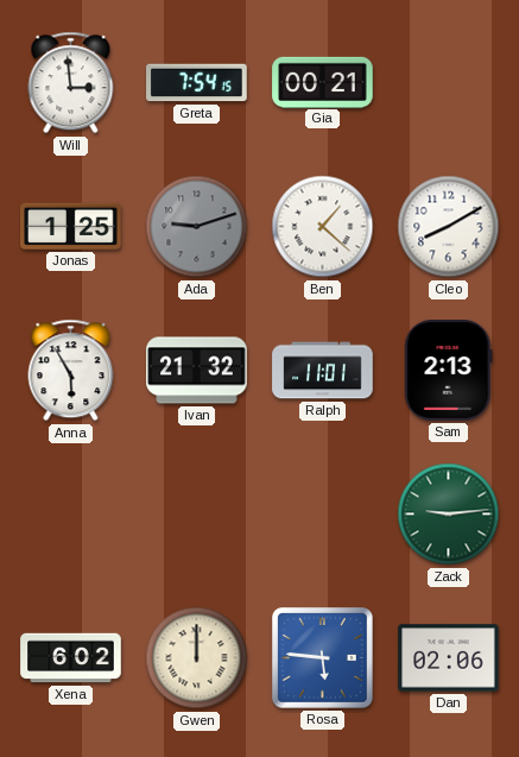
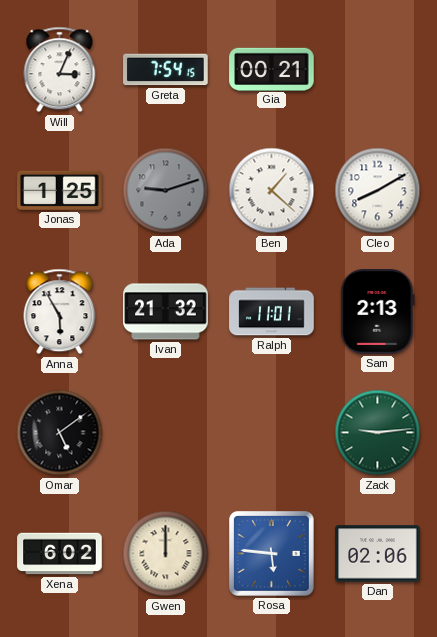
Will: 2:59 -> 3:04 (60, 70)
Omar: none -> 5:09 (60, 433)
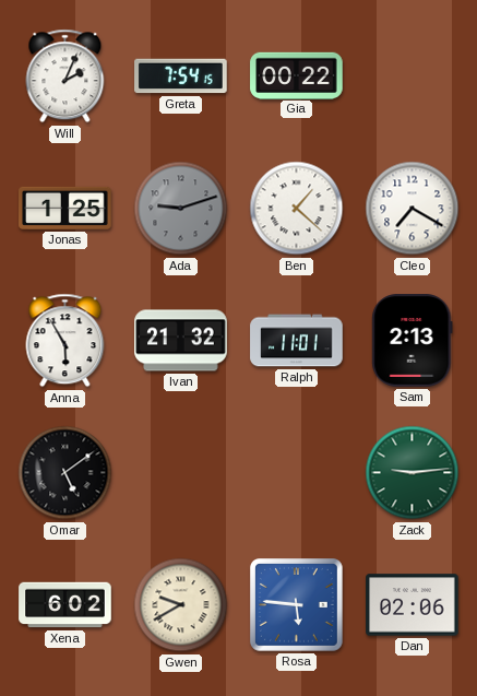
Will: 3:04 -> 2:04 (65, 76)
Gia: 00:21 -> 00:22 (297, 75)
Cleo: 8:10 -> 7:20 (413, 209)
Gwen: 12:00 -> 9:40 (181, 605)
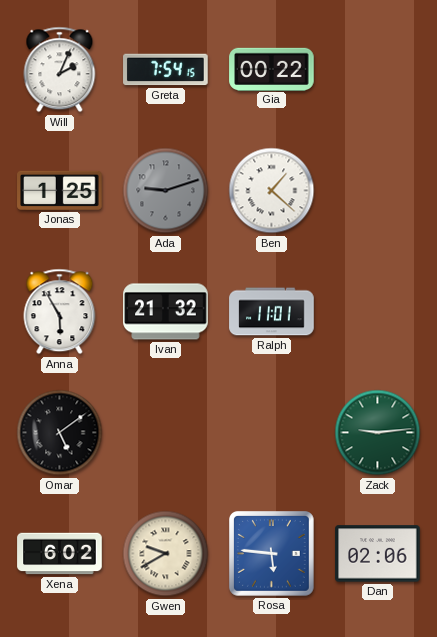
Cleo: 7:20 -> none (413, 209)
Sam: 2:13 -> none (413, 341)
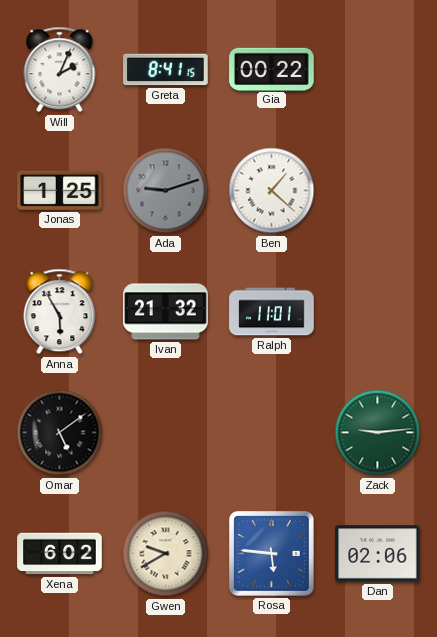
Greta: 7:54 -> 8:41 (166, 70)
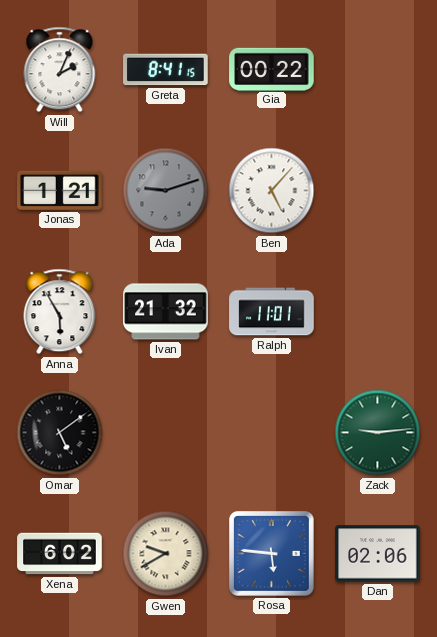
Jonas: 1:25 -> 1:21 (60, 190)
Ben: 1:22 -> 5:07 (272, 191)
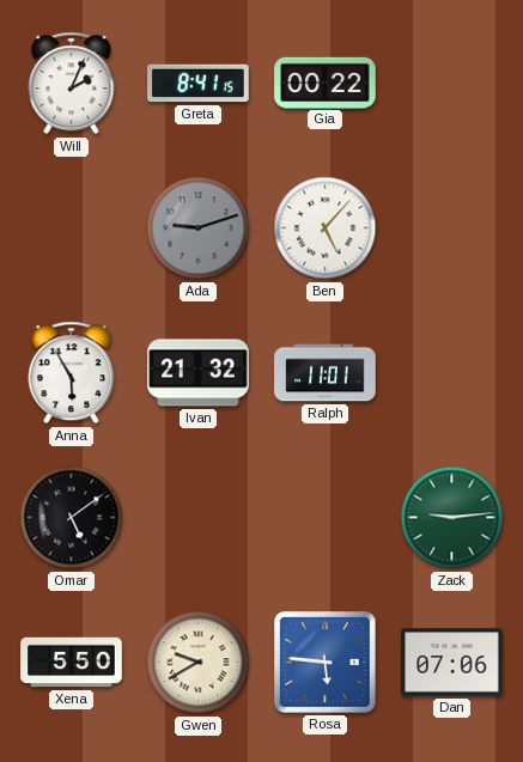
Jonas: 1:21 -> none (60, 190)
Xena: 6:02 -> 5:50 (72, 663)
Dan: 02:06 -> 07:06 (452, 663)
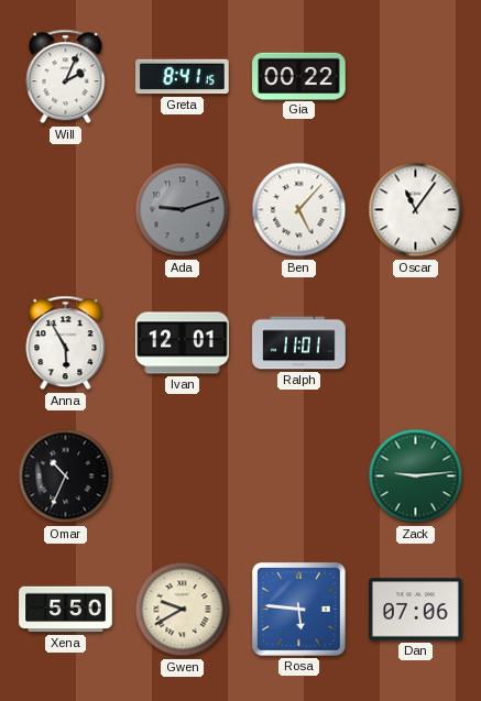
Oscar: none -> 11:06 (416, 210)
Ivan: 21:32 -> 12:01 (183, 343)
Omar: 5:09 -> 10:34 (66, 477)
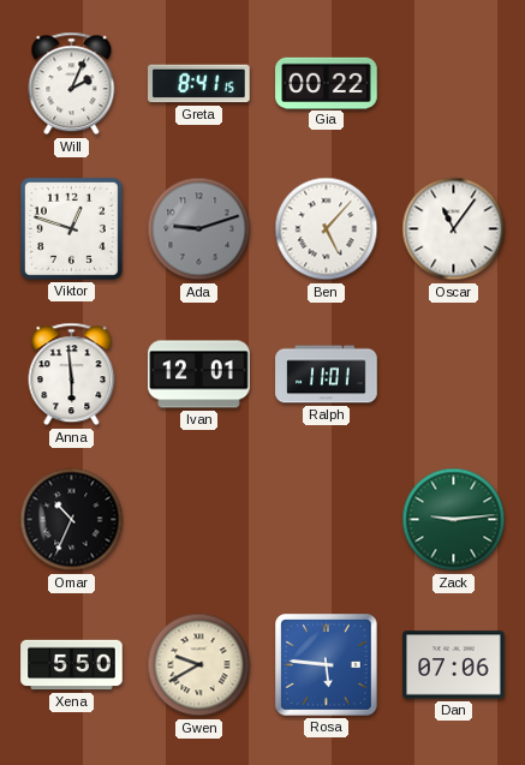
Viktor: none -> 12:48 (71, 228)
Anna: 5:55 -> 5:59 (72, 375)
